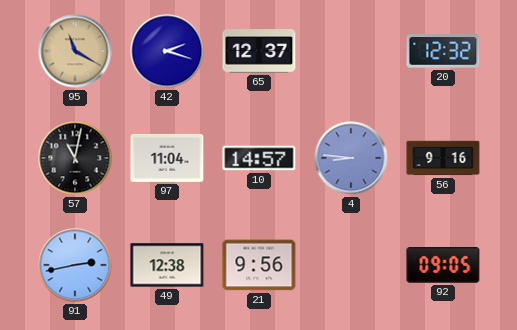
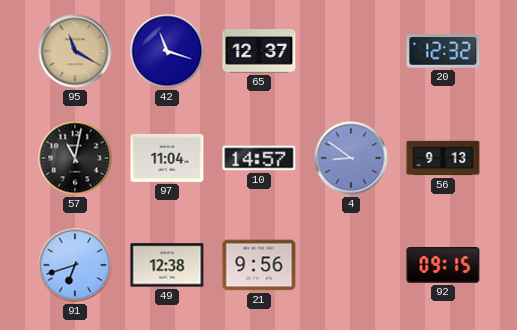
42: 2:18 -> 11:18 (167, 51)
4: 8:46 -> 8:51 (351, 158)
56: 9:16 -> 9:13 (443, 158)
91: 2:43 -> 6:42 (75, 265)
92: 09:05 -> 09:15 (443, 266)
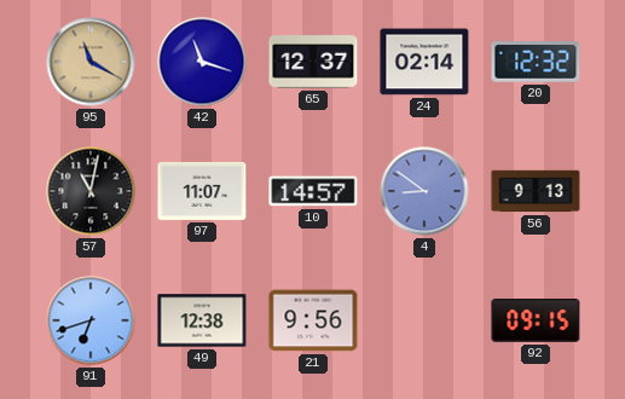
24: none -> 02:14 (424, 62)
97: 11:04 -> 11:07 (202, 191)
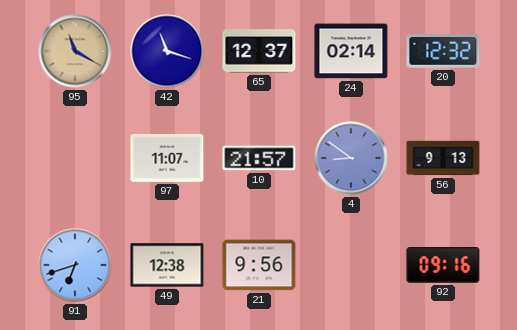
57: 11:02 -> none (91, 191)
10: 14:57 -> 21:57 (259, 158)
92: 09:15 -> 09:16 (443, 266)
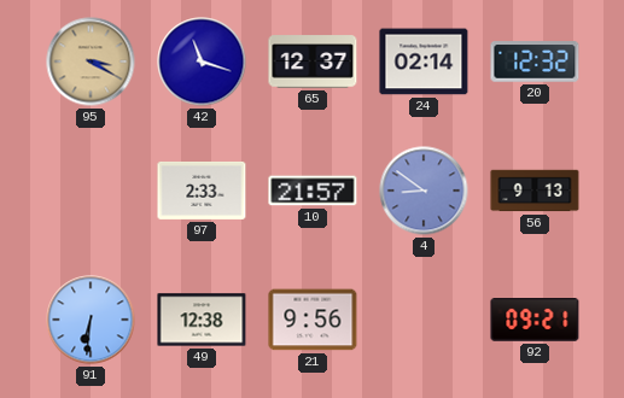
95: 11:20 -> 3:20 (91, 62)
97: 11:07 -> 2:33 (202, 191)
91: 6:42 -> 6:31 (91, 320)
92: 09:16 -> 09:21 (535, 321)
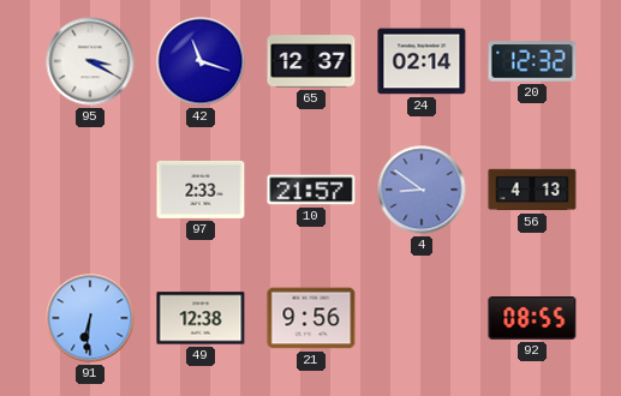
95 dial: champagne -> white (90, 61)
56: 9:13 -> 4:13 (532, 190)
92: 09:21 -> 08:55 (532, 319)
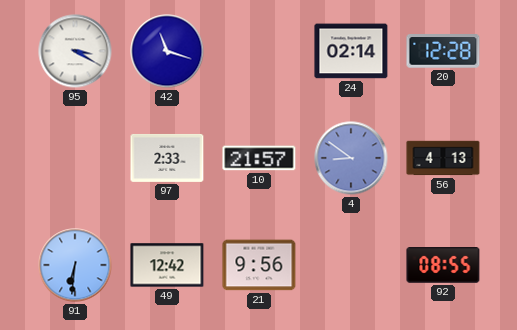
65: 12:37 -> none (311, 61)
20: 12:32 -> 12:28 (443, 51)
49: 12:38 -> 12:42 (167, 265)
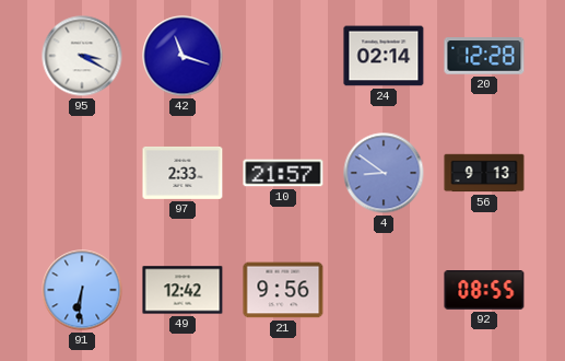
56: 4:13 -> 9:13 (484, 173)
